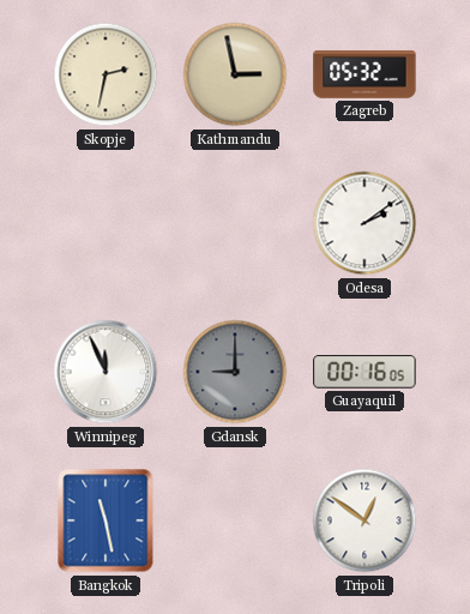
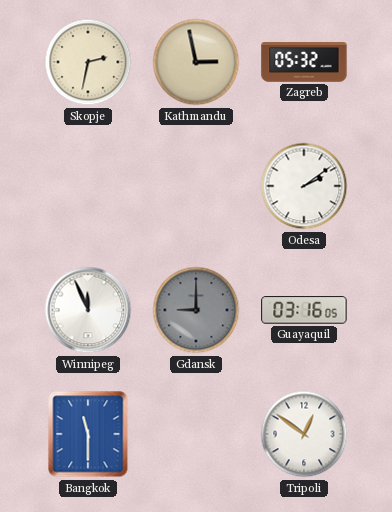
Guayaquil: 00:16 -> 03:16 (304, 310)
Bangkok: 11:28 -> 11:30 (88, 434)
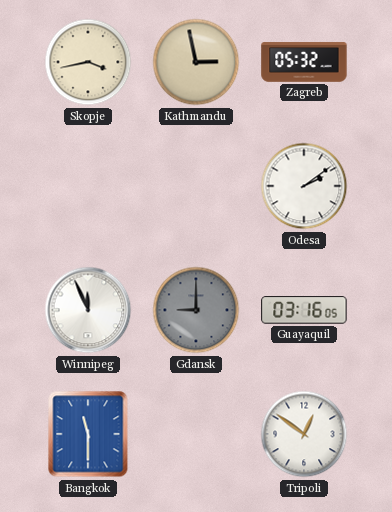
Skopje: 2:32 -> 3:43 (88, 62)
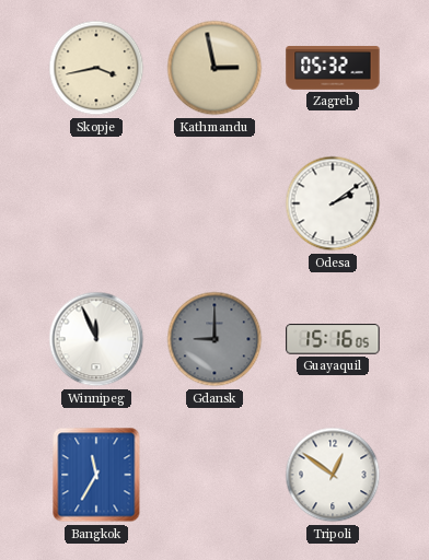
Guayaquil: 03:16 -> 15:16 (333, 339)
Bangkok: 11:30 -> 11:35 (96, 475)
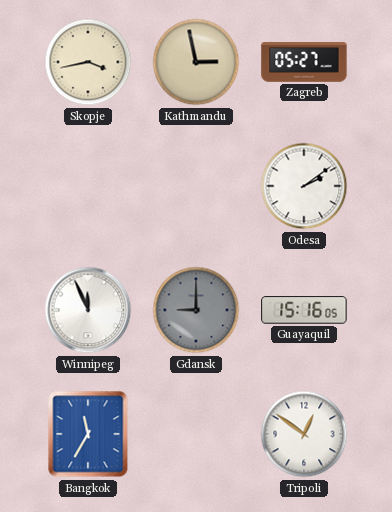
Zagreb: 05:32 -> 05:27 (304, 62)
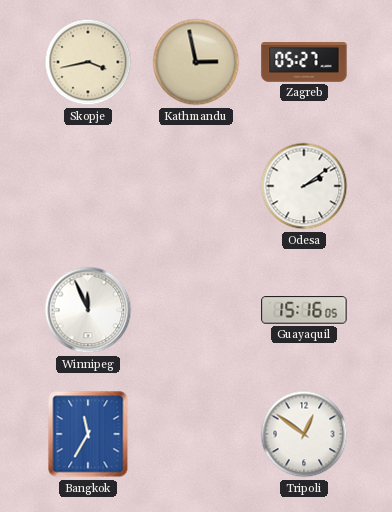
Gdansk: 9:00 -> none (196, 310)
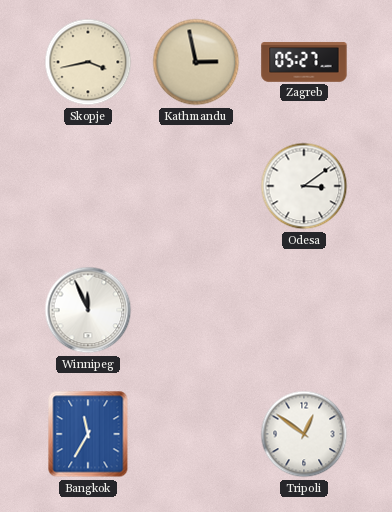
Odesa: 2:09 -> 3:09 (304, 186)
Guayaquil: 15:16 -> none (304, 310)
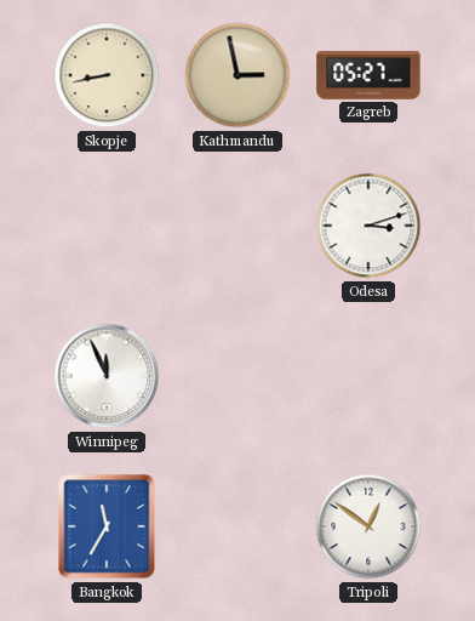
Skopje: 3:43 -> 8:43 (107, 75)
Odesa: 3:09 -> 3:12 (368, 226)
